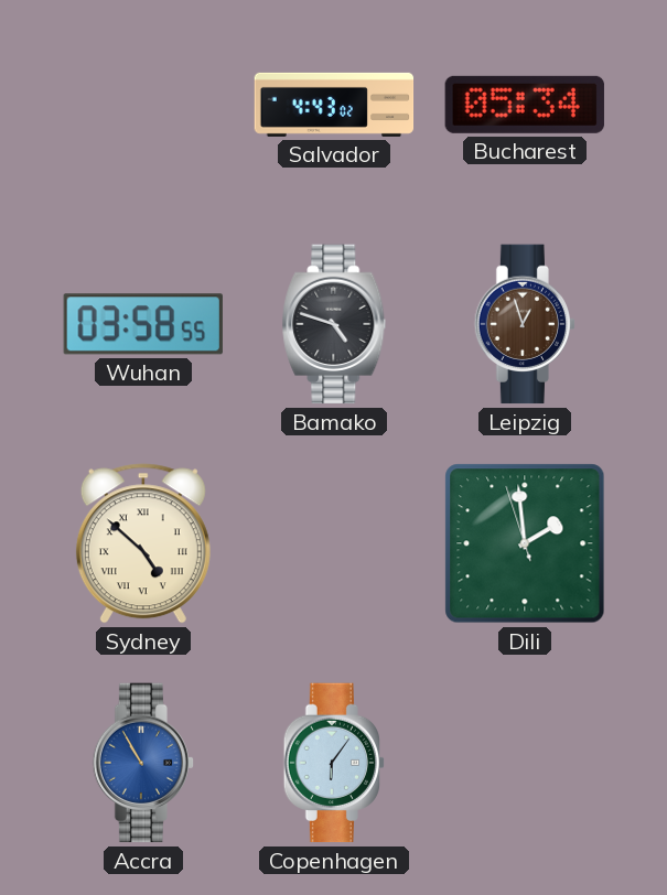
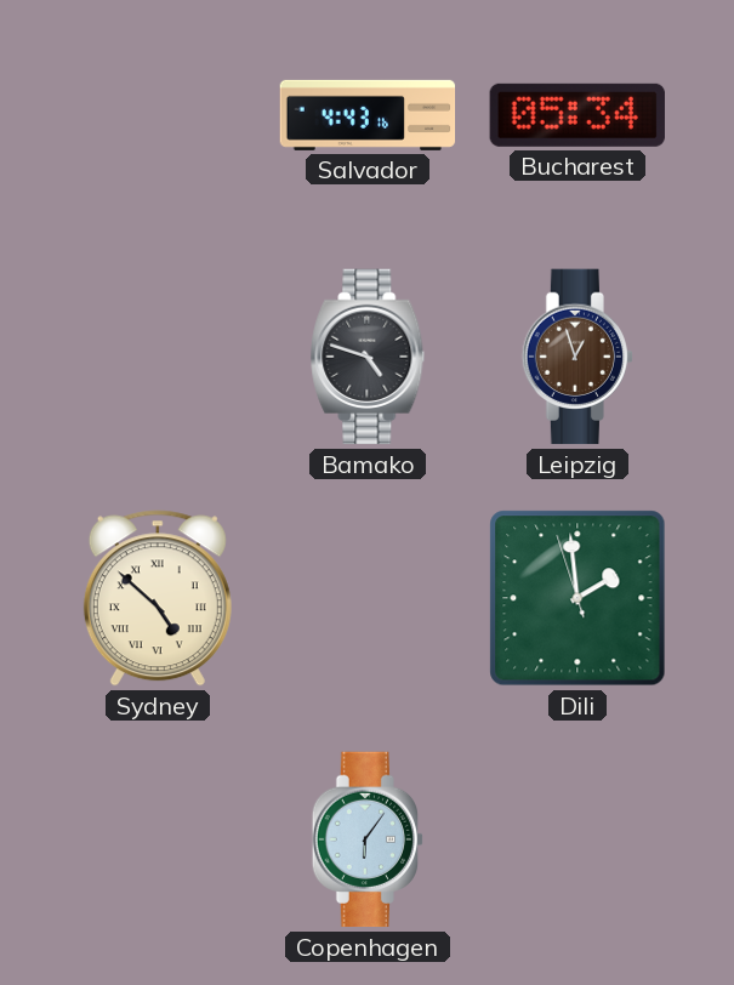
Salvador: 4:43:02 -> 4:43:16 (368, 115)
Wuhan: 03:58 -> none (143, 324)
Accra: 10:55 -> none (142, 763)
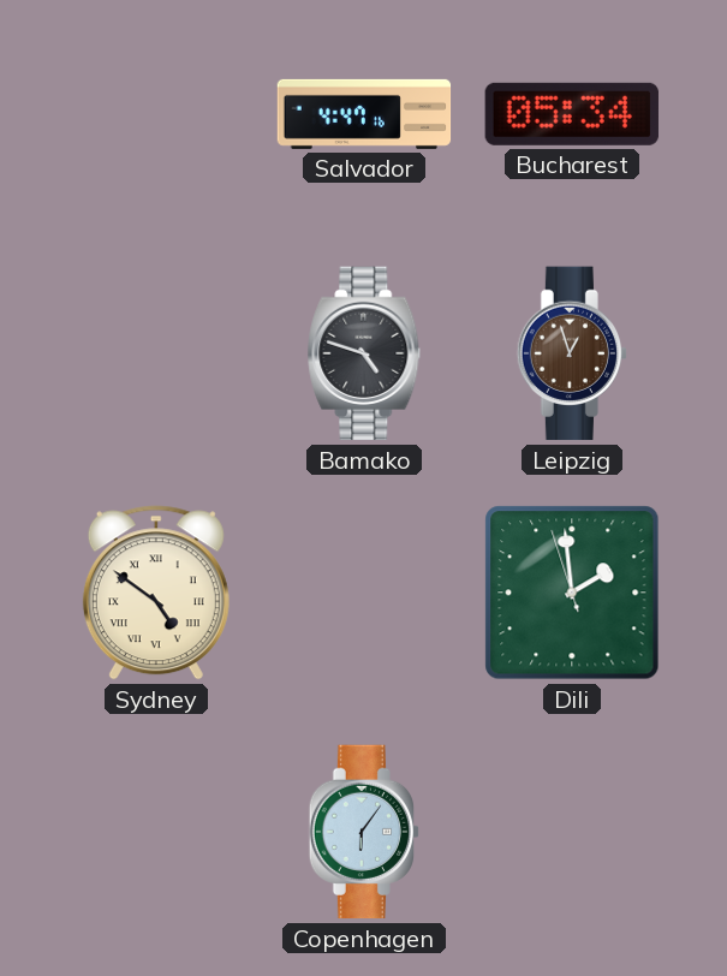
Salvador: 4:43 -> 4:47 (364, 114)
Sydney: 4:52 -> 4:51 (156, 593)
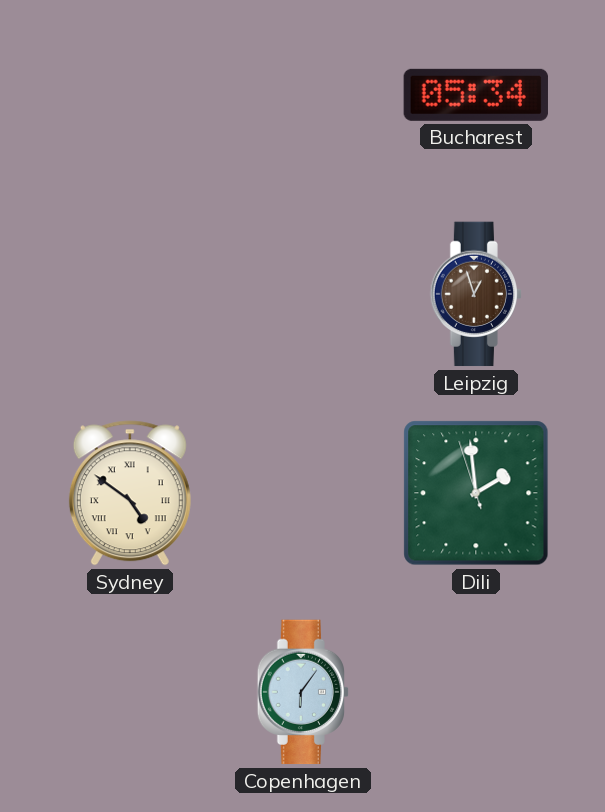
Salvador: 4:47 -> none (364, 114)
Bamako: 4:48 -> none (364, 353)
